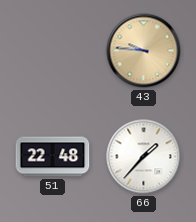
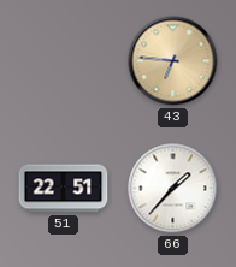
43: 9:46 -> 6:46 (173, 61)
51: 22:48 -> 22:51 (64, 189)
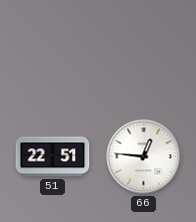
43: 6:46 -> none (173, 61)
66: 1:37 -> 12:46 (144, 157)
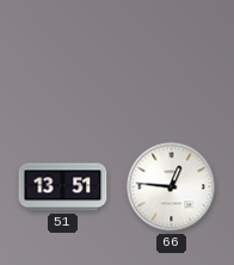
51: 22:51 -> 13:51 (63, 187)
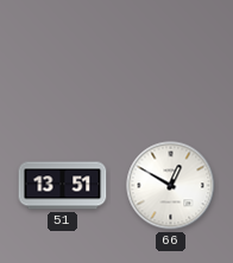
66: 12:46 -> 12:50 (171, 186)
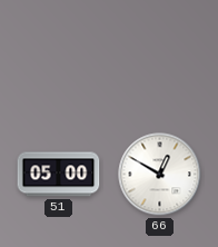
51: 13:51 -> 05:00 (59, 175)
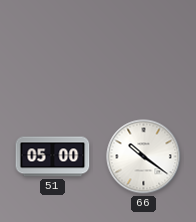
66: 12:50 -> 10:21 (144, 157)
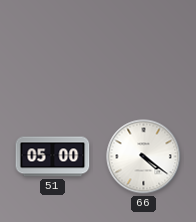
66: 10:21 -> 4:21 (144, 157)
